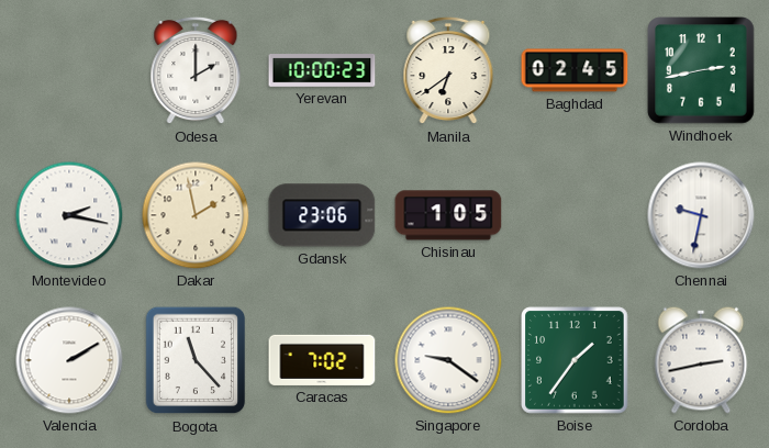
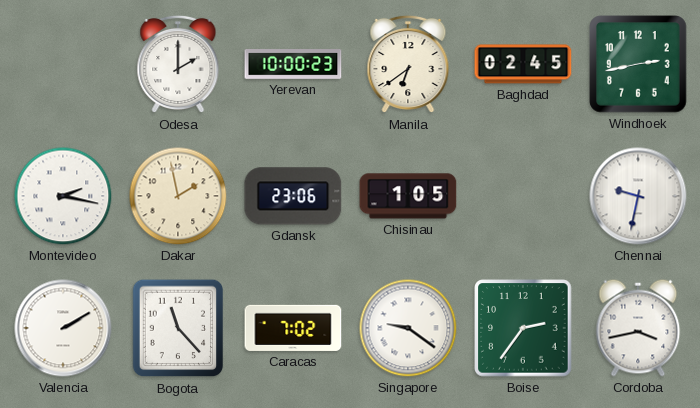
Boise: 1:36 -> 2:36 (523, 328)
Cordoba: 2:43 -> 3:43 (638, 328)
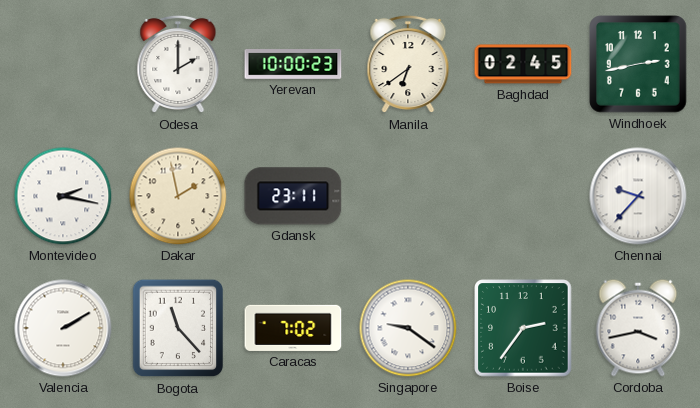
Gdansk: 23:06 -> 23:11 (293, 196)
Chisinau: 1:05 -> none (408, 196)
Chennai: 9:32 -> 9:37 (638, 196)
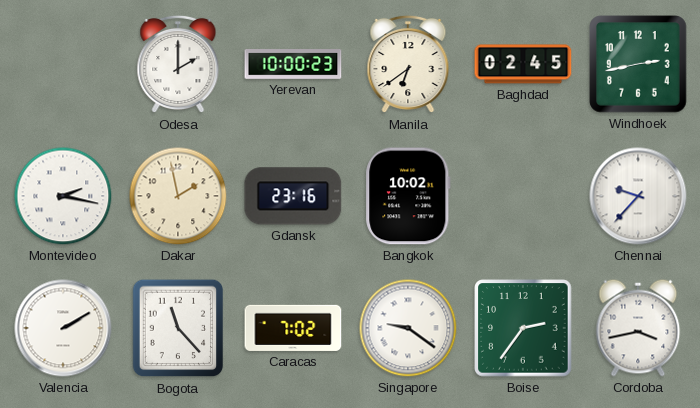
Gdansk: 23:11 -> 23:16 (293, 196)
Bangkok: none -> 10:02 (408, 196)
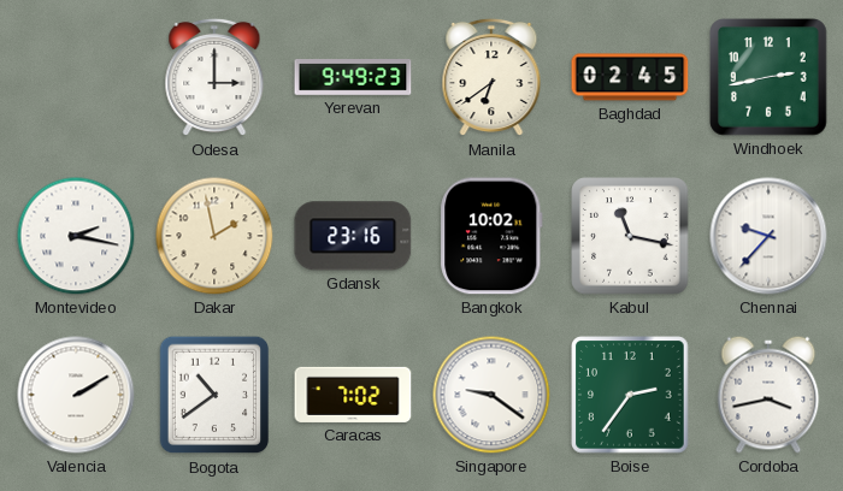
Odesa: 2:00 -> 3:00 (214, 77)
Yerevan: 10:00 -> 9:49 (353, 78)
Kabul: none -> 11:17 (630, 236)
Bogota: 11:23 -> 10:39 (214, 395)
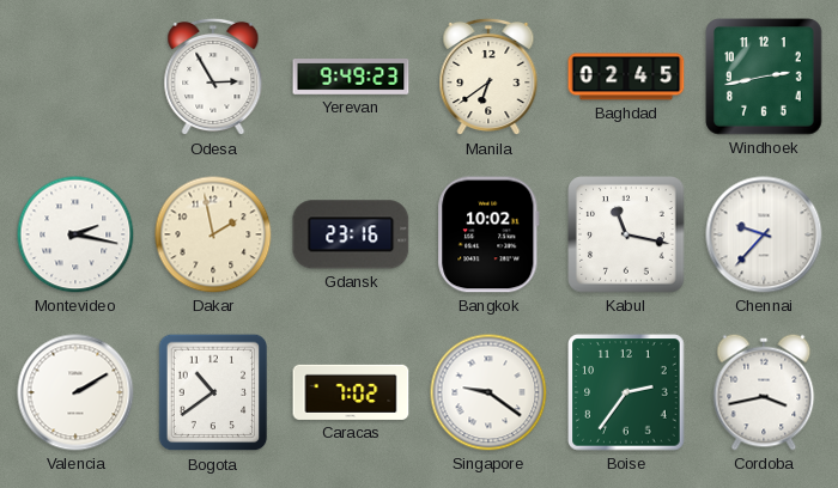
Odesa: 3:00 -> 2:55 (213, 77)
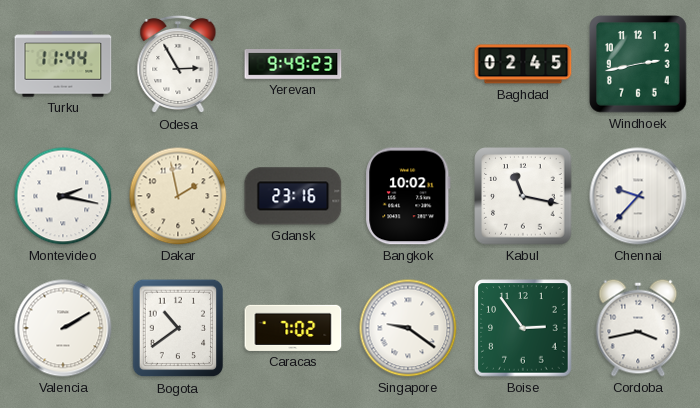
Turku: none -> 11:44 (63, 64)
Manila: 6:39 -> none (488, 77)
Boise: 2:36 -> 2:54 (523, 328)
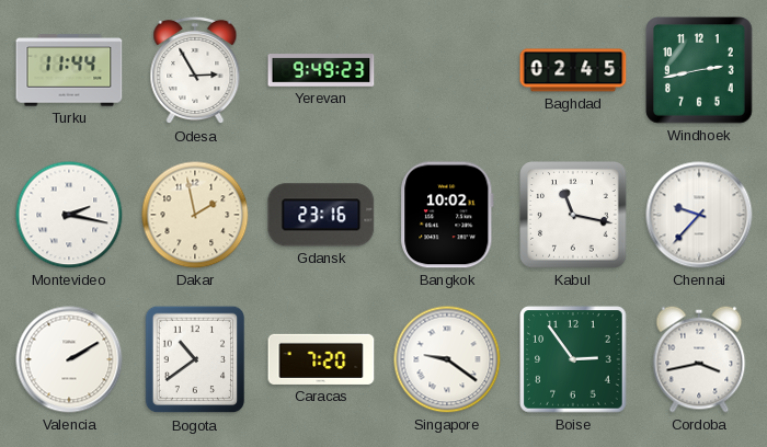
Caracas: 7:02 -> 7:20 (321, 359)
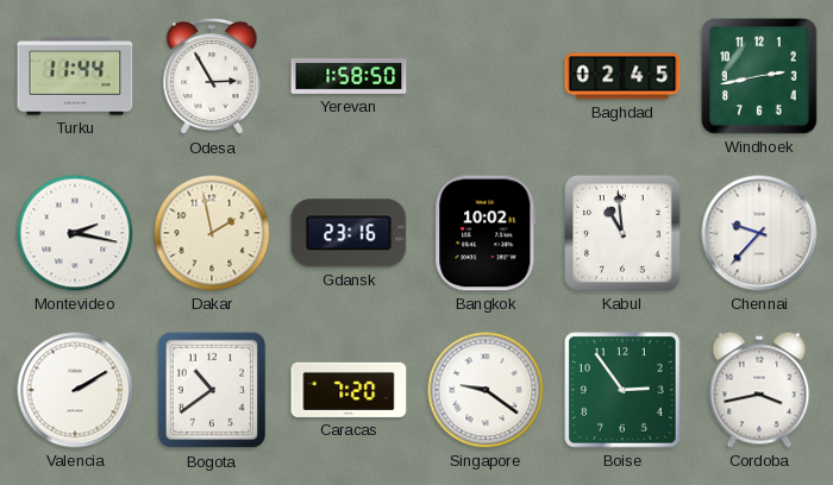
Yerevan: 9:49 -> 1:58 (349, 77)
Kabul: 11:17 -> 10:59 (622, 233)
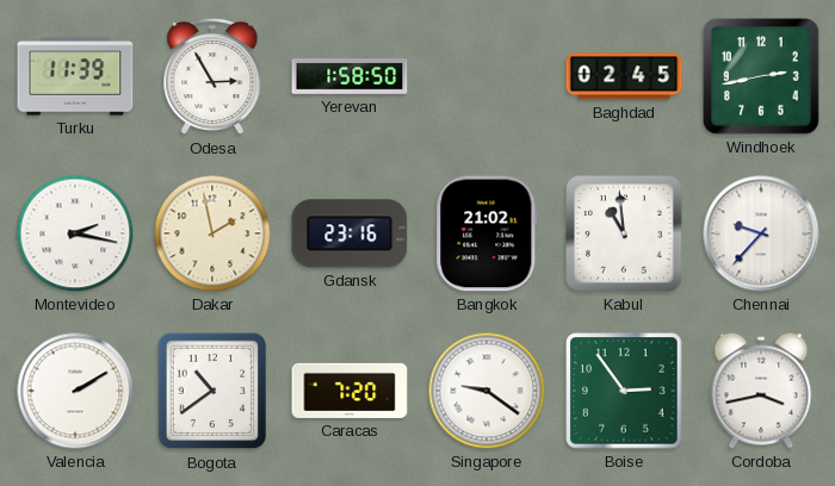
Turku: 11:44 -> 11:39 (75, 76)
Bangkok: 10:02 -> 21:02 (487, 233)
